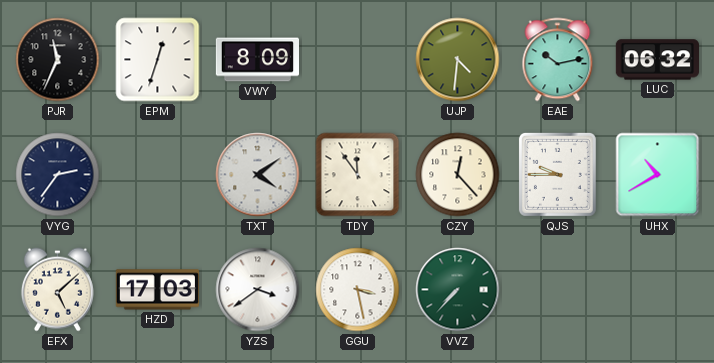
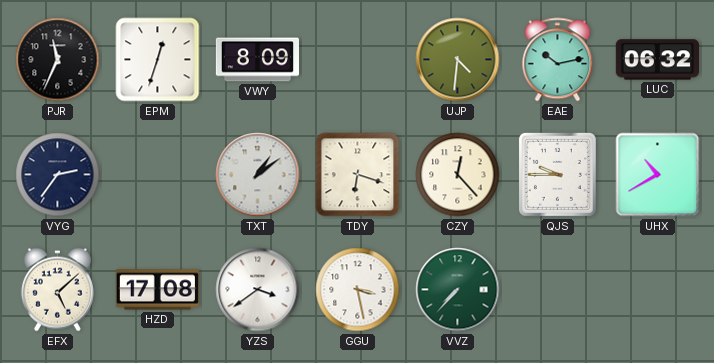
TXT: 4:09 -> 1:09 (258, 175)
TDY: 11:54 -> 6:18 (358, 175)
HZD: 17:03 -> 17:08 (157, 290)
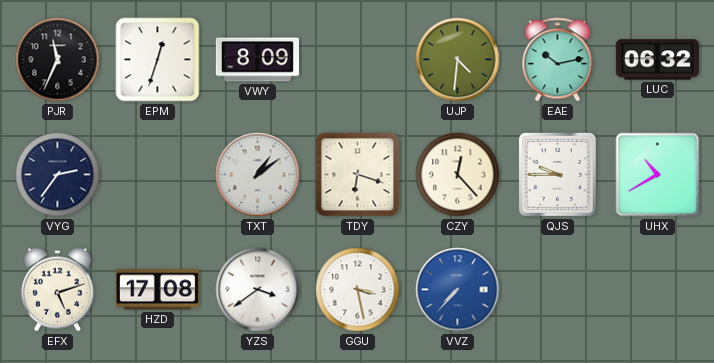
EFX: 5:08 -> 5:12 (57, 290)
VVZ dial: green -> blue (458, 290)
